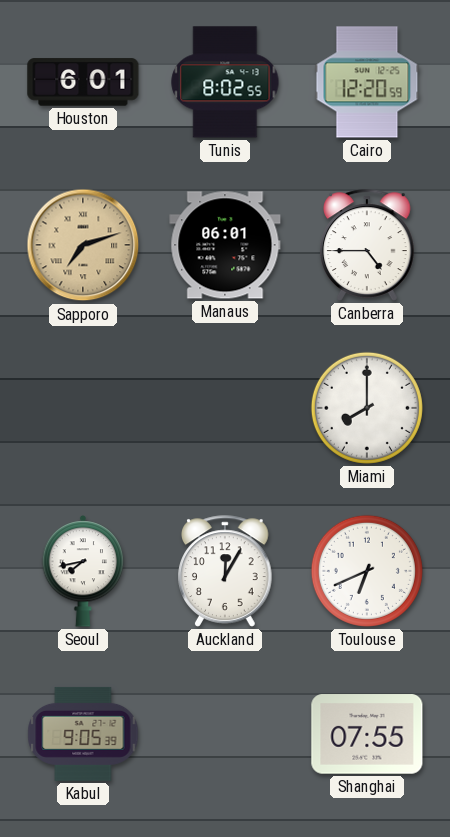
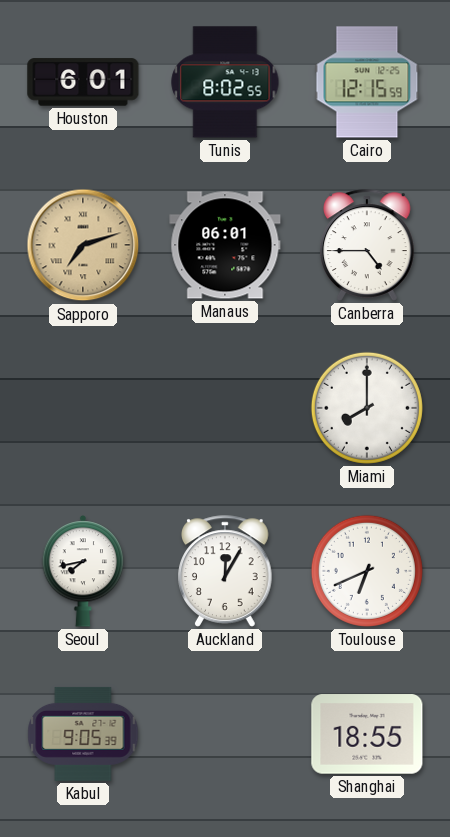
Cairo: 12:20 -> 12:15 (367, 82)
Shanghai: 07:55 -> 18:55 (367, 734)
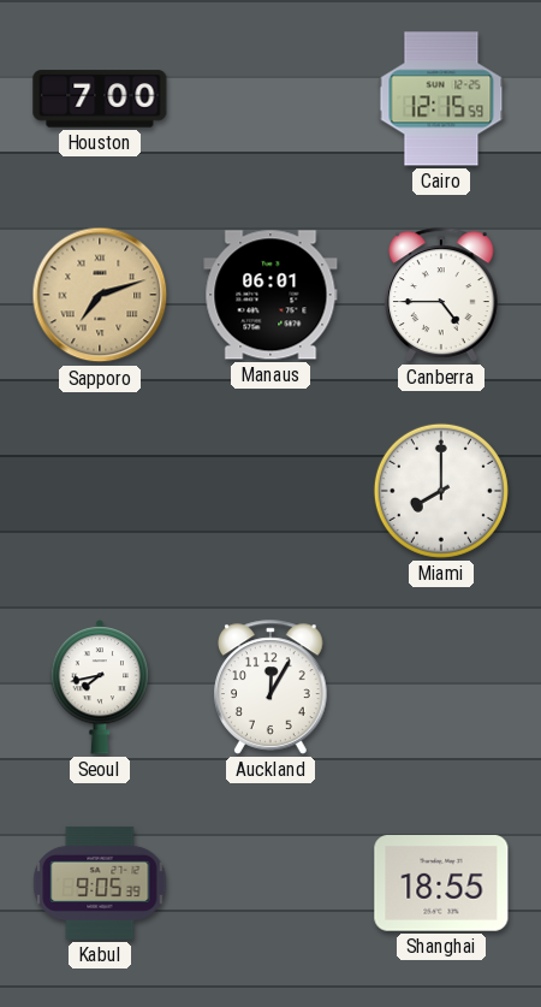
Houston: 6:01 -> 7:00 (100, 99)
Tunis: 8:02 -> none (225, 82)
Toulouse: 6:41 -> none (367, 571)
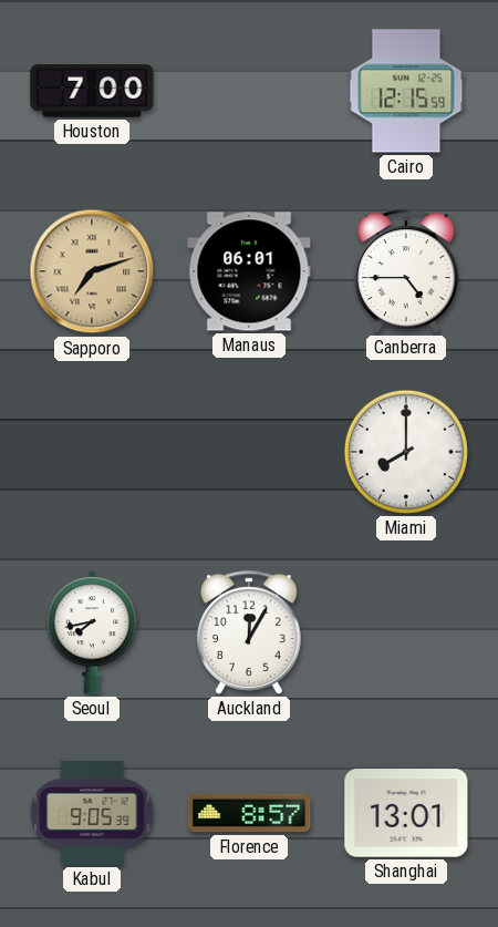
Florence: none -> 8:57 (249, 813)
Shanghai: 18:55 -> 13:01 (406, 813)
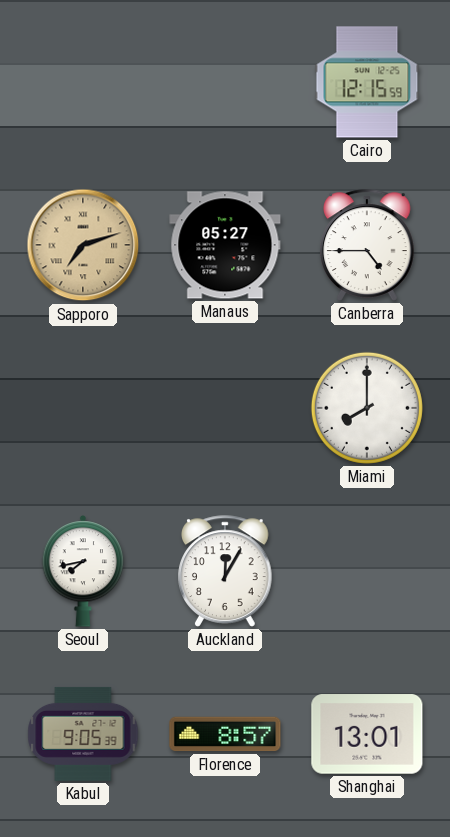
Houston: 7:00 -> none (92, 91)
Manaus: 06:01 -> 05:27 (225, 245)
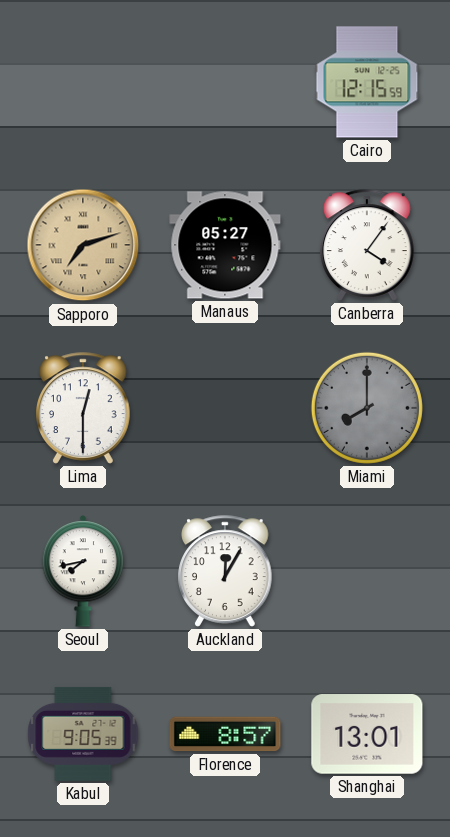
Canberra: 4:45 -> 4:06 (368, 245)
Lima: none -> 12:30 (84, 408)
Miami dial: white -> grey (367, 408)
